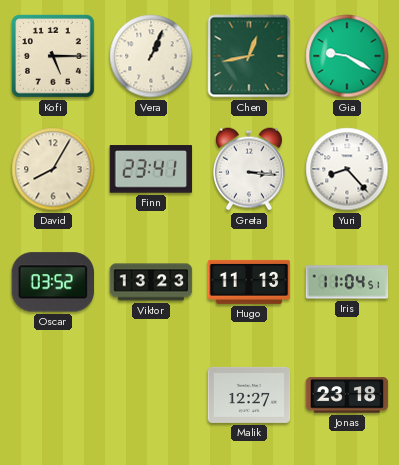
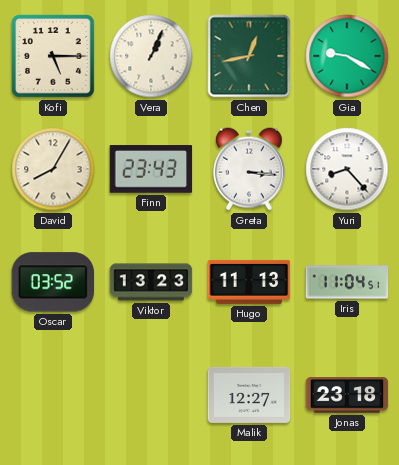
Finn: 23:41 -> 23:43 (151, 169)
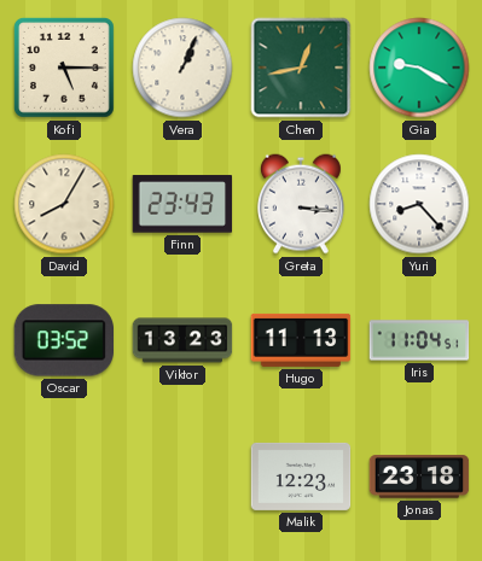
Malik: 12:27 -> 12:23 (301, 477)
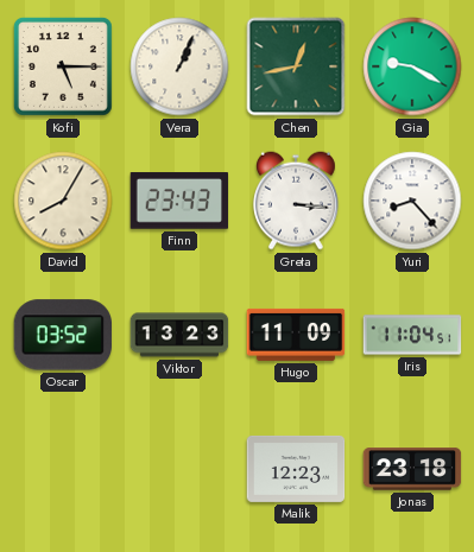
Hugo: 11:13 -> 11:09 (296, 335)
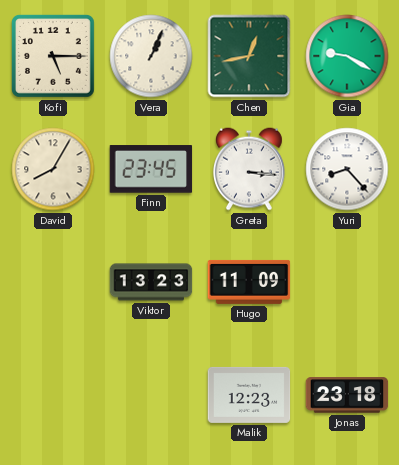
Finn: 23:43 -> 23:45 (151, 169)
Oscar: 03:52 -> none (62, 335)
Iris: 11:04 -> none (412, 335)
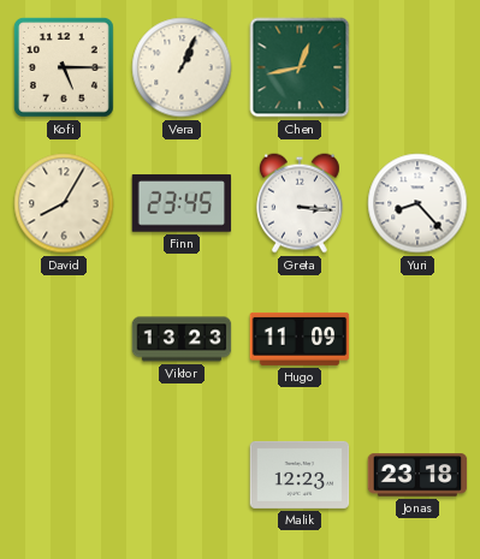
Gia: 9:20 -> none (347, 56)
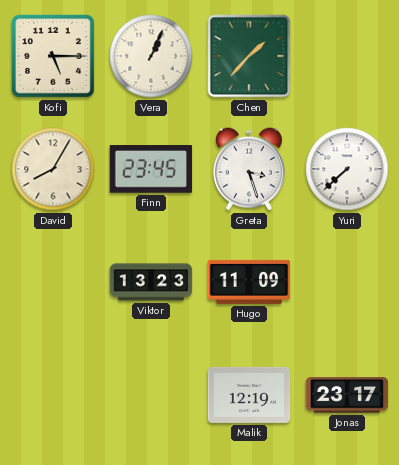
Chen: 12:43 -> 1:37 (249, 56)
Greta: 3:16 -> 3:27 (249, 169)
Yuri: 8:23 -> 7:38 (347, 169)
Malik: 12:23 -> 12:19 (249, 395)
Jonas: 23:18 -> 23:17 (347, 395)
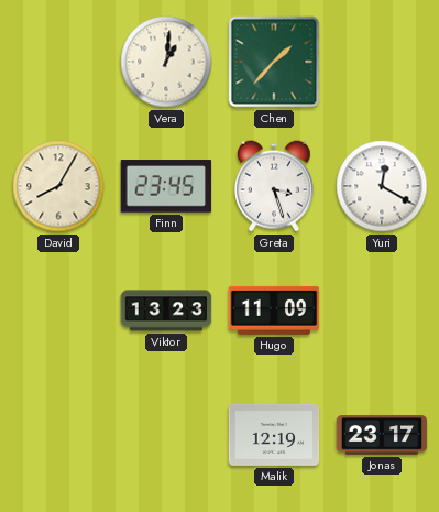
Kofi: 5:15 -> none (53, 56)
Vera: 1:04 -> 1:01 (166, 62)
Yuri: 7:38 -> 12:20 (382, 186)
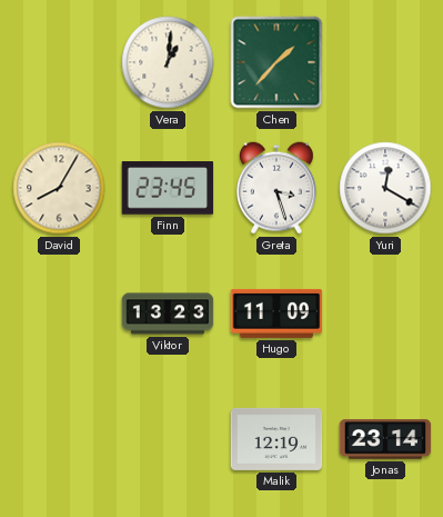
Jonas: 23:17 -> 23:14 (385, 439)
